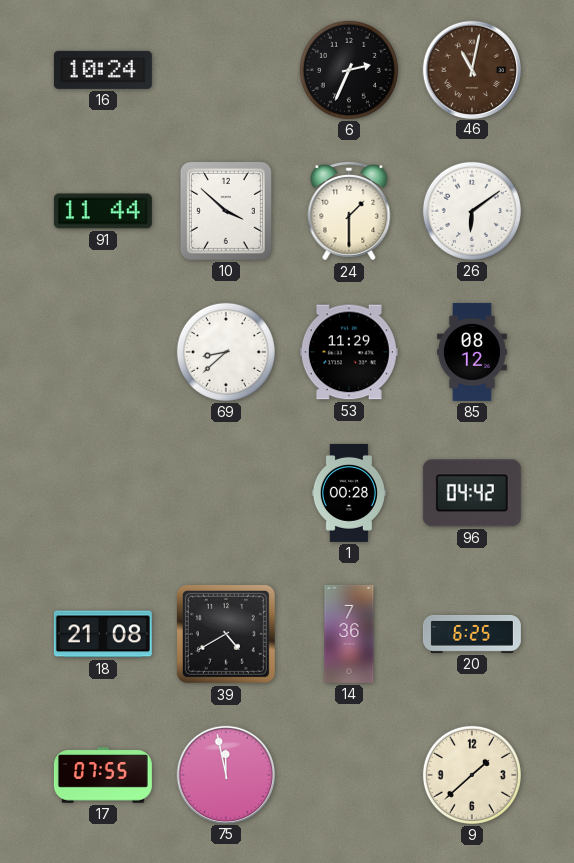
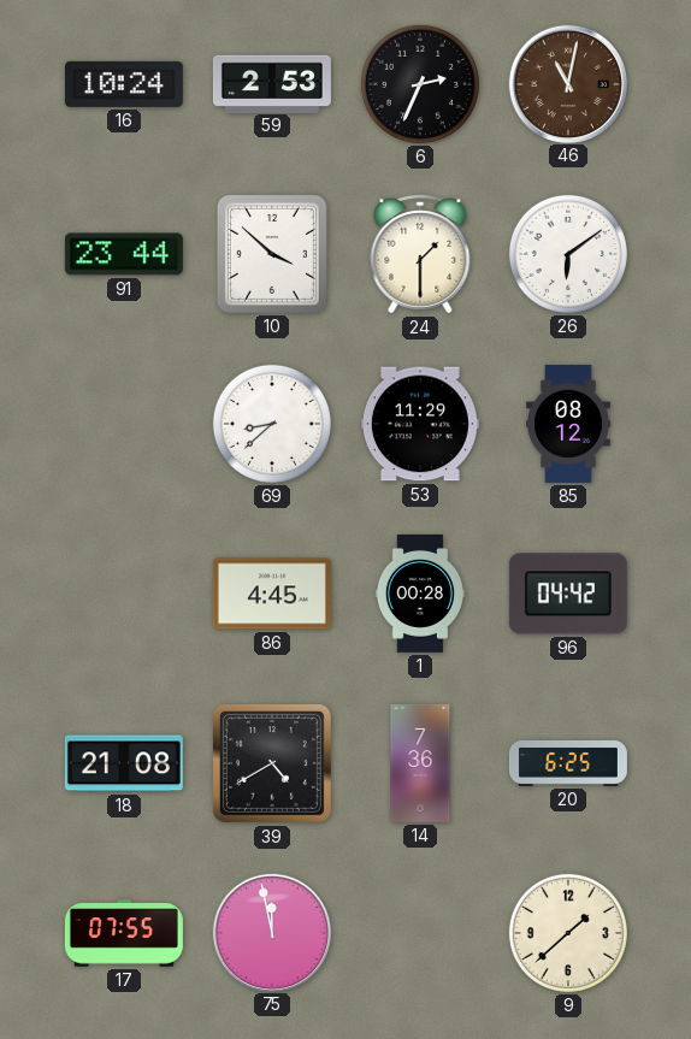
59: none -> 2:53 (272, 83)
91: 11:44 -> 23:44 (124, 254)
86: none -> 4:45 (272, 594)
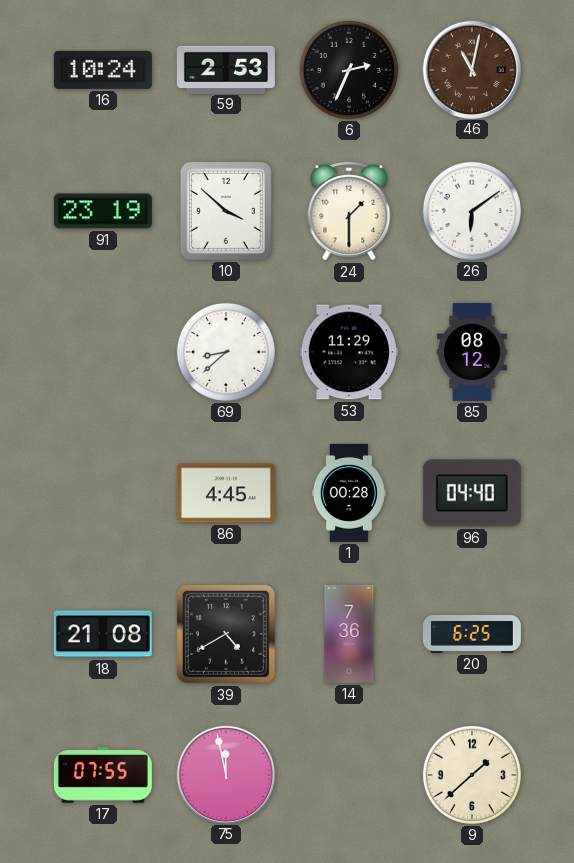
91: 23:44 -> 23:19 (103, 211)
96: 04:42 -> 04:40 (472, 493)
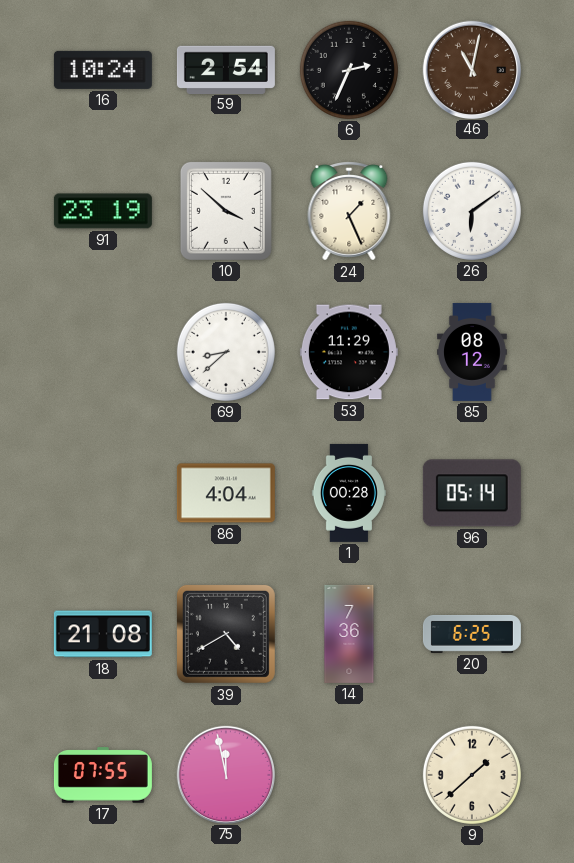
59: 2:53 -> 2:54 (226, 69)
24: 1:30 -> 1:26 (349, 211)
86: 4:45 -> 4:04 (226, 493)
96: 04:40 -> 05:14 (472, 493)
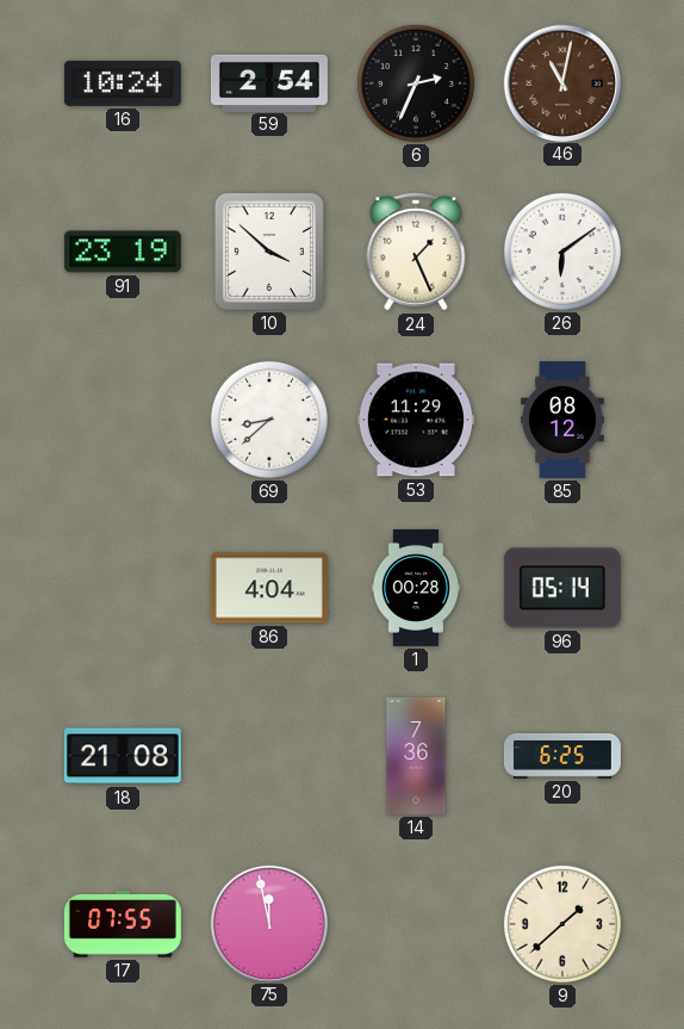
39: 4:40 -> none (226, 634)
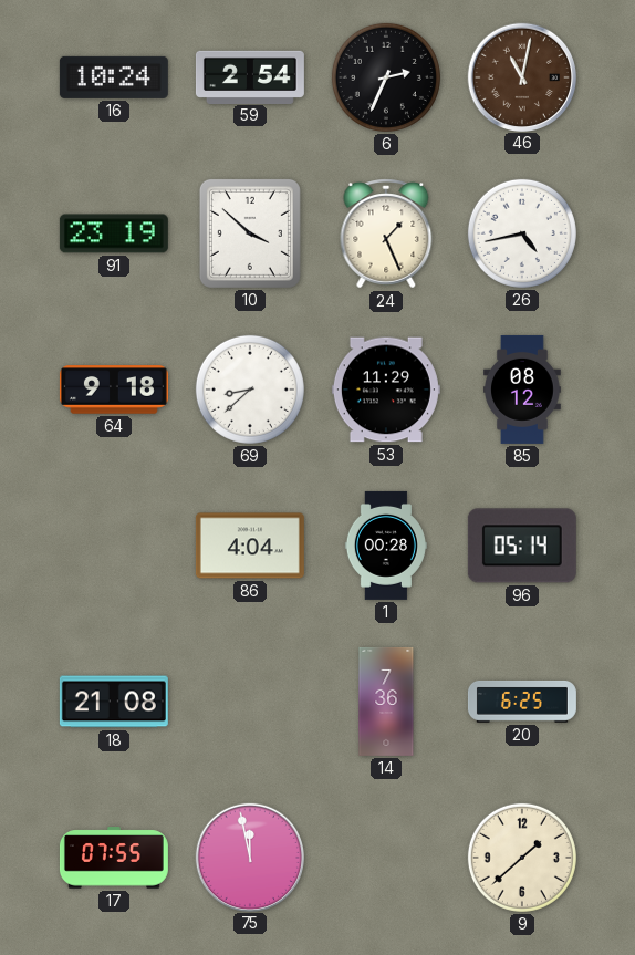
26: 6:09 -> 4:43 (522, 233)
64: none -> 9:18 (114, 390)
